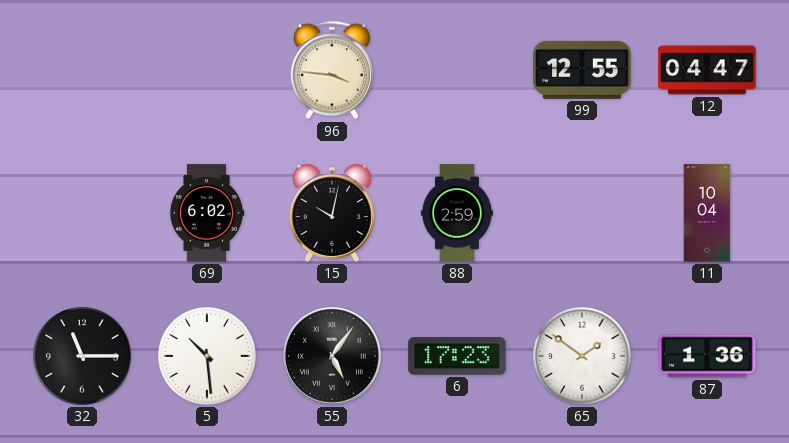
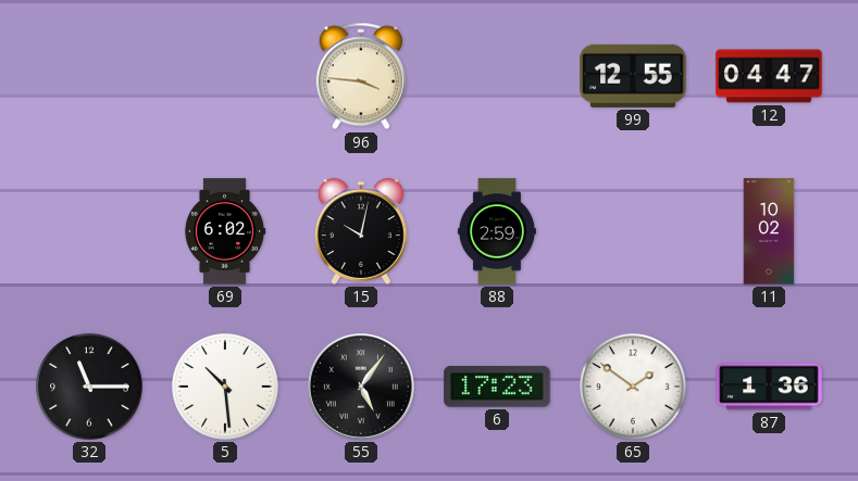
11: 10:04 -> 10:02 (769, 231)
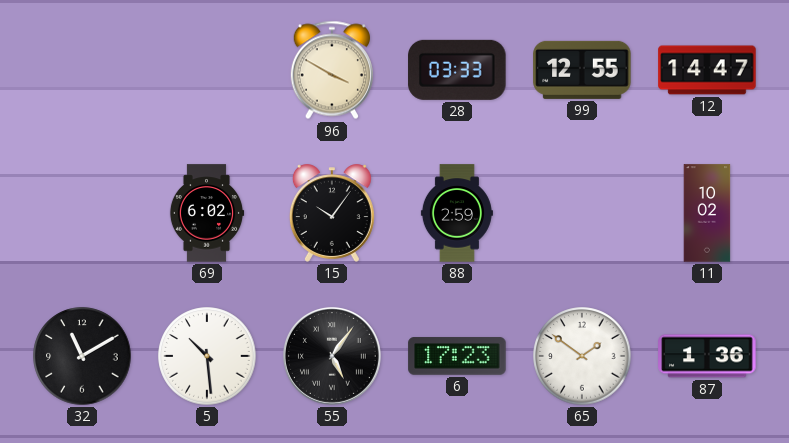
96: 3:46 -> 3:50 (332, 70)
28: none -> 03:33 (457, 70)
12: 04:47 -> 14:47 (707, 70)
15: 10:02 -> 10:06 (332, 213)
32: 11:15 -> 11:10 (82, 356)
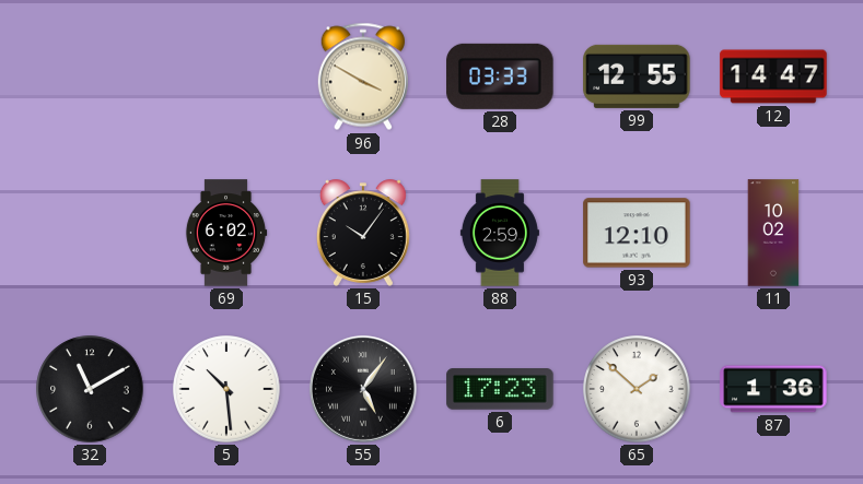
93: none -> 12:10 (637, 233)
65: 1:51 -> 1:52 (637, 389)
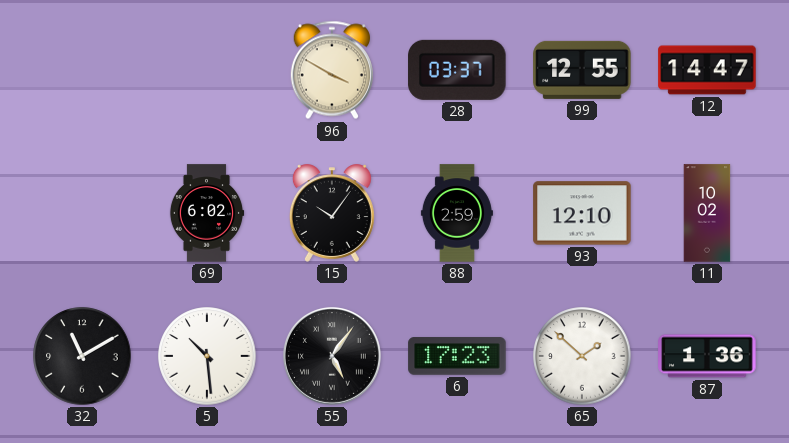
28: 03:33 -> 03:37 (457, 70)
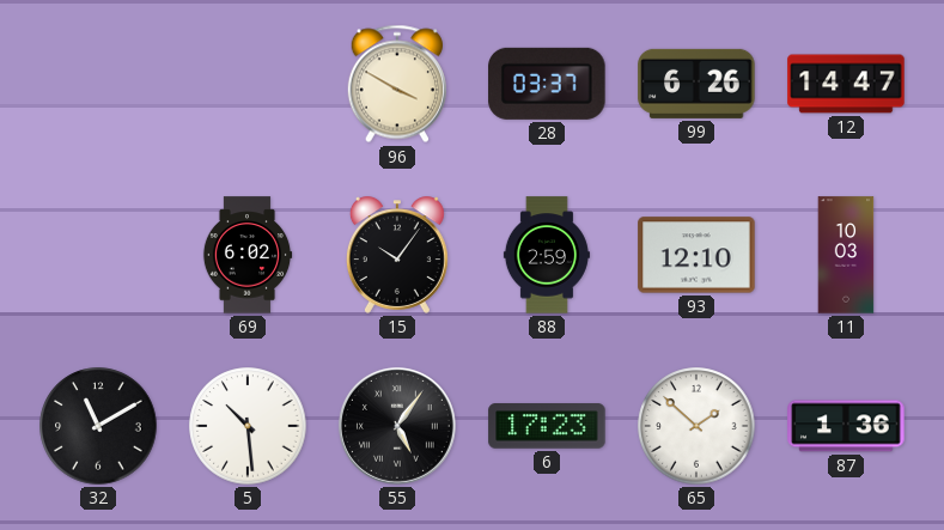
99: 12:55 -> 6:26 (696, 84)
11: 10:02 -> 10:03 (846, 255)
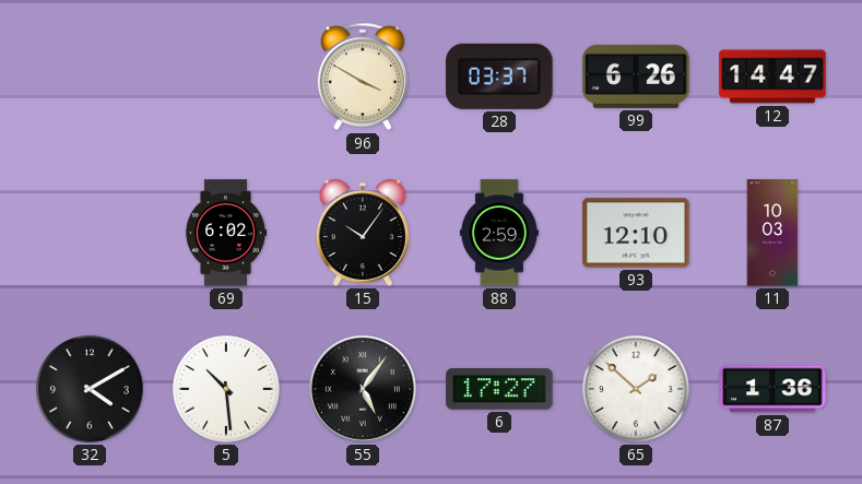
32: 11:10 -> 4:10 (90, 389)
6: 17:23 -> 17:27 (499, 389)
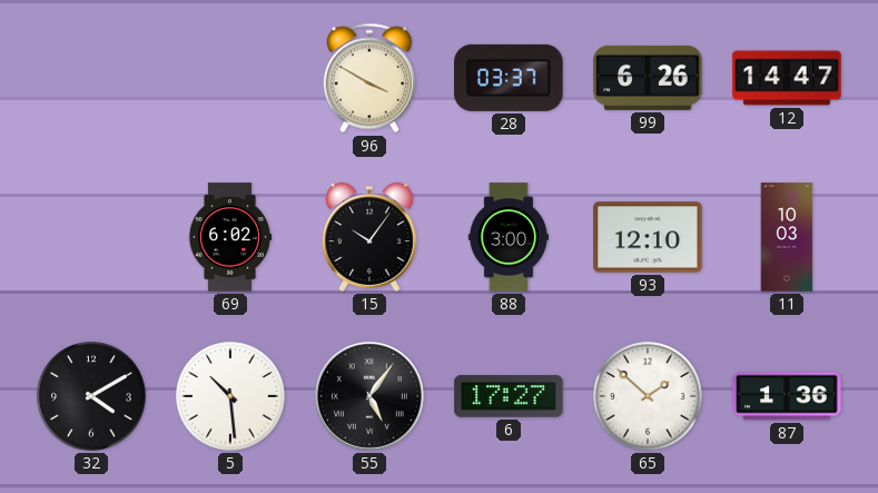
88: 2:59 -> 3:00 (509, 237)
